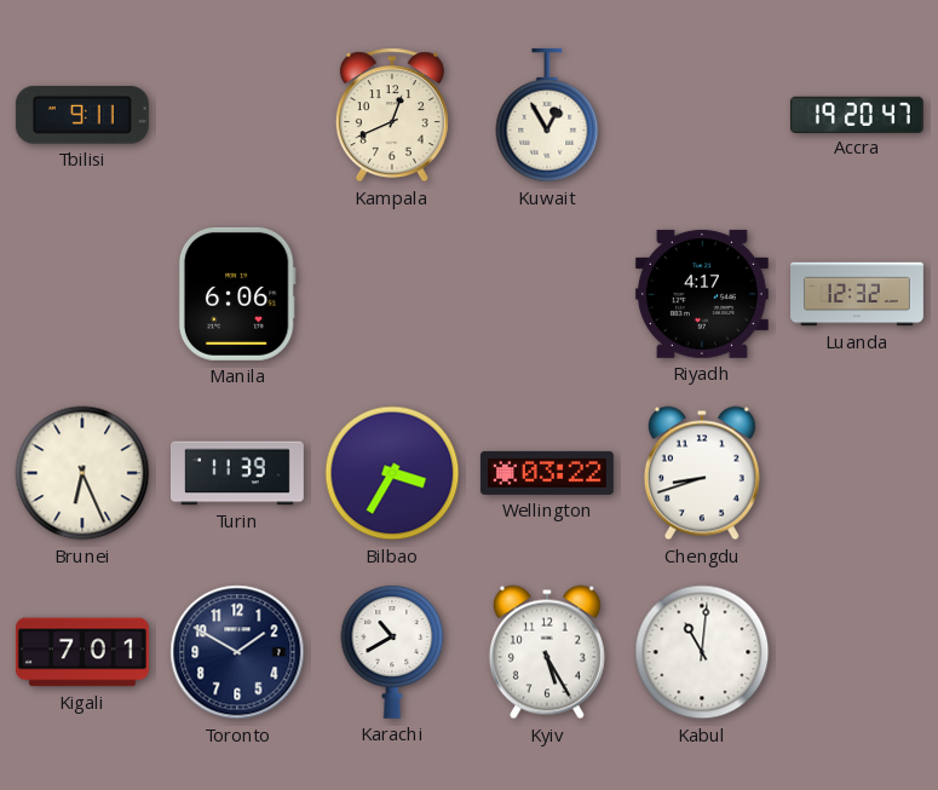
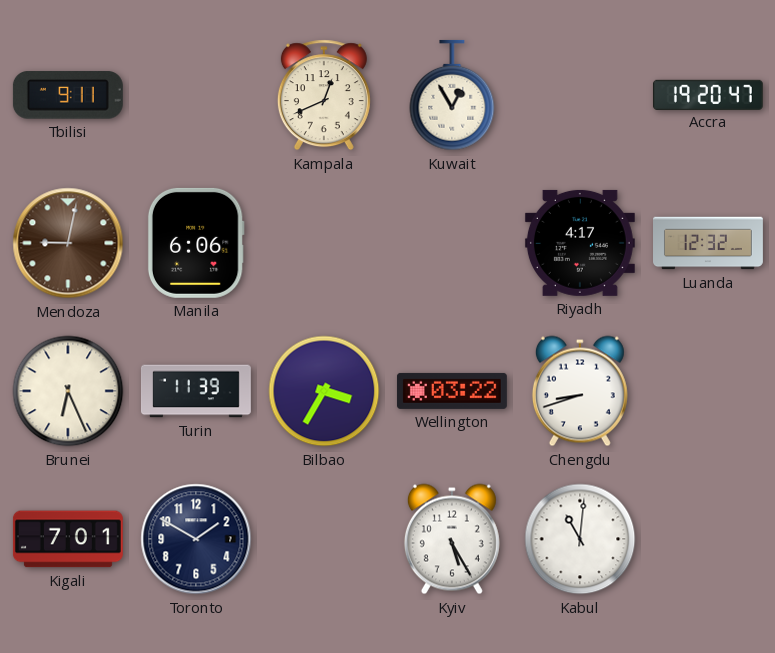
Mendoza: none -> 9:02 (68, 243)
Karachi: 10:40 -> none (392, 652)
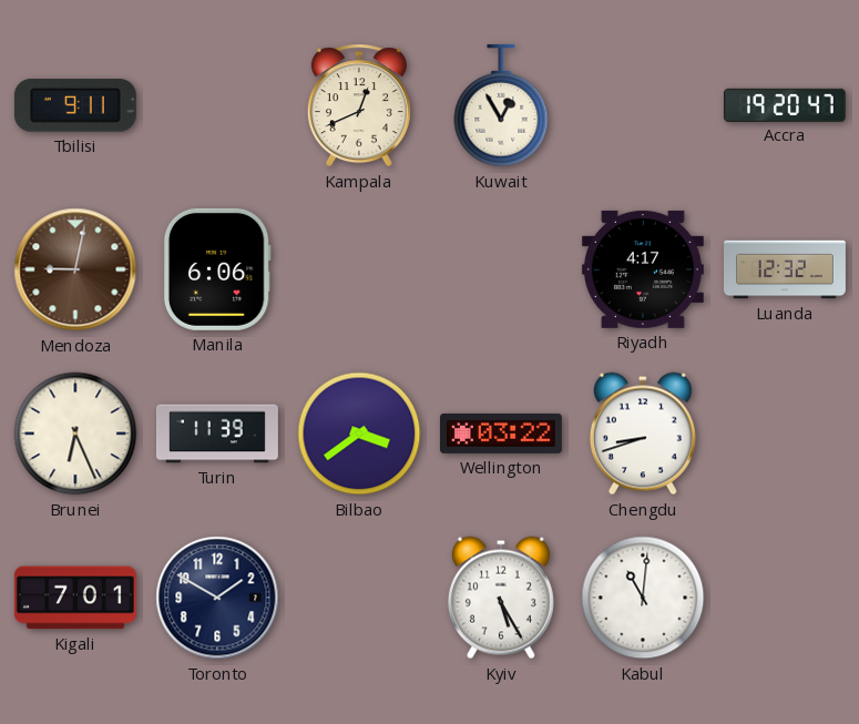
Bilbao: 3:35 -> 3:39 (359, 434)
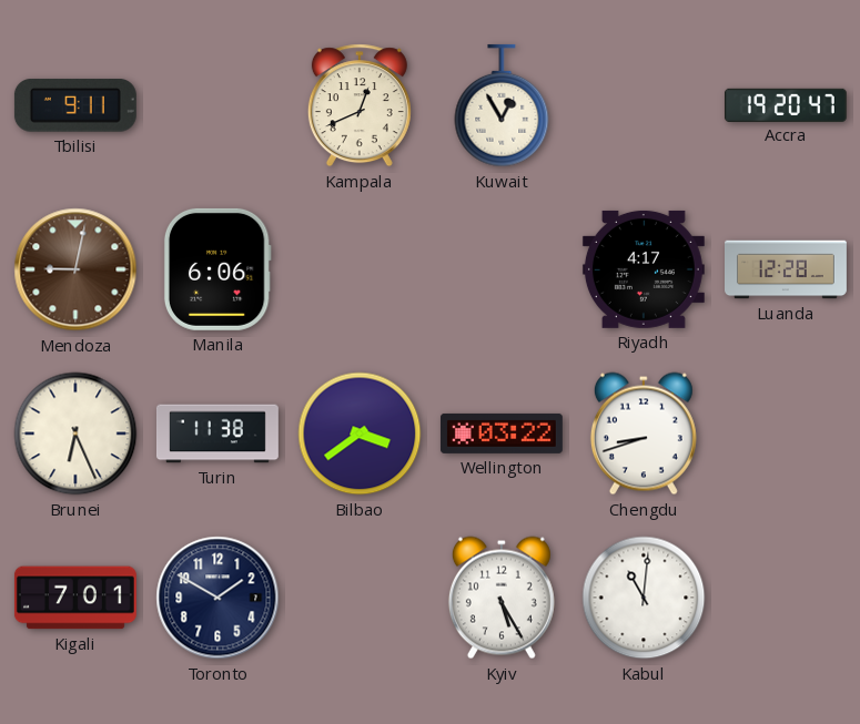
Luanda: 12:32 -> 12:28 (787, 269)
Turin: 11:39 -> 11:38 (217, 434)
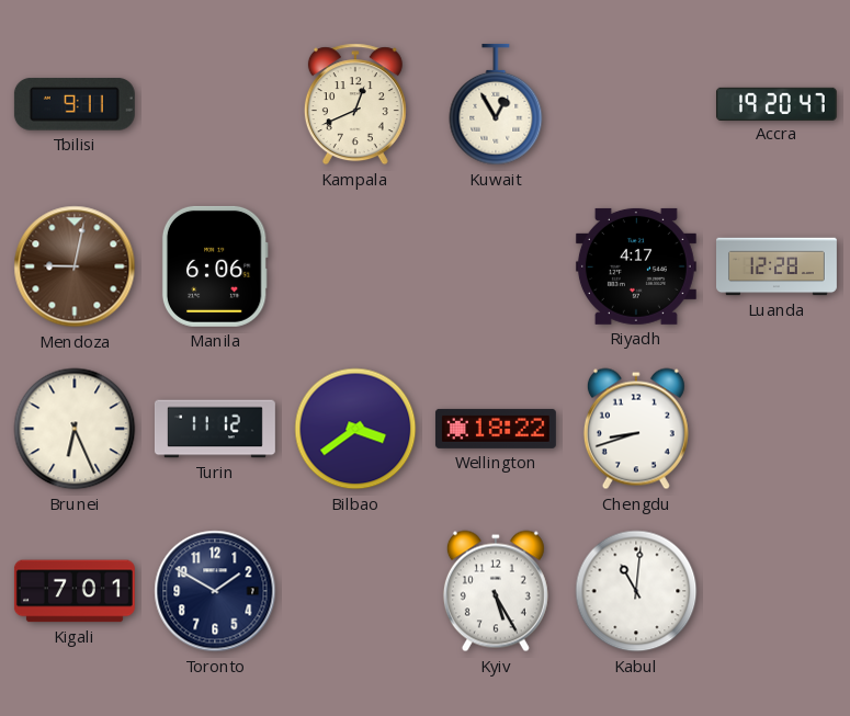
Turin: 11:38 -> 11:12 (215, 429)
Wellington: 03:22 -> 18:22 (496, 429)
